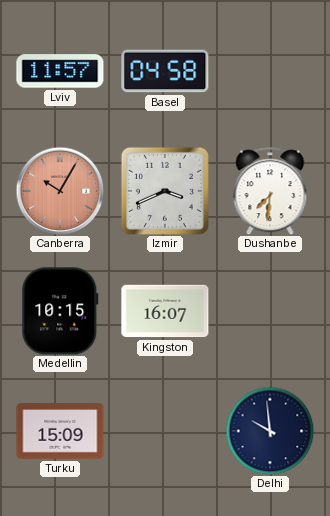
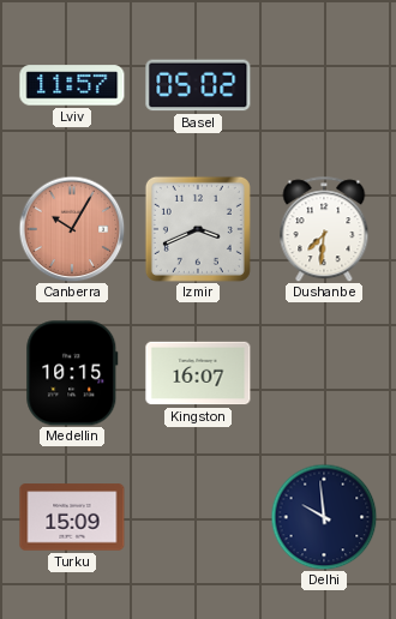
Basel: 04:58 -> 05:02 (198, 85)
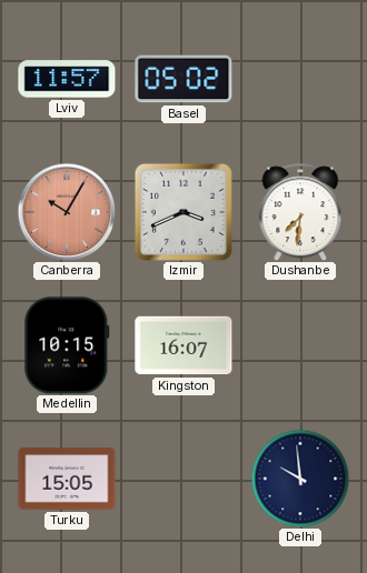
Turku: 15:09 -> 15:05 (67, 479)
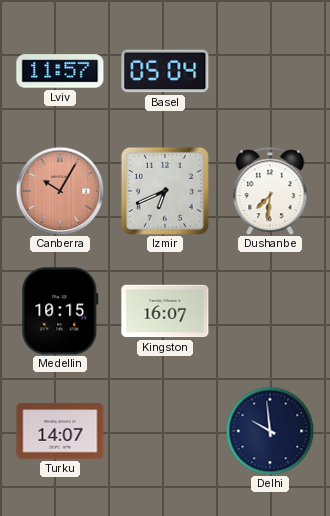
Basel: 05:02 -> 05:04 (165, 71)
Izmir: 3:41 -> 6:41 (165, 191)
Turku: 15:05 -> 14:07 (60, 431)
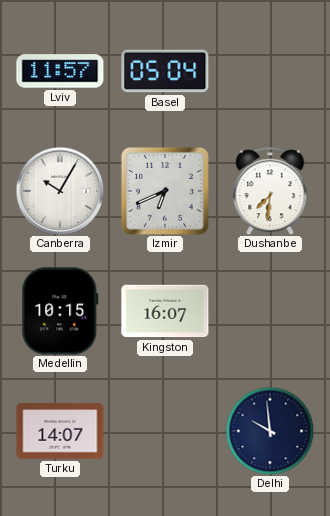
Canberra dial: salmon -> white (60, 191)
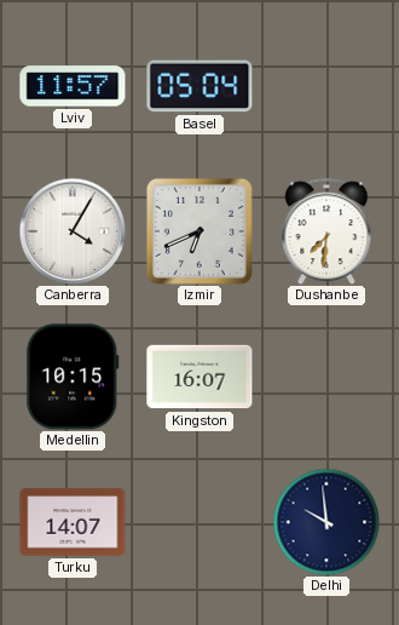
Canberra: 10:05 -> 4:05 (73, 231)
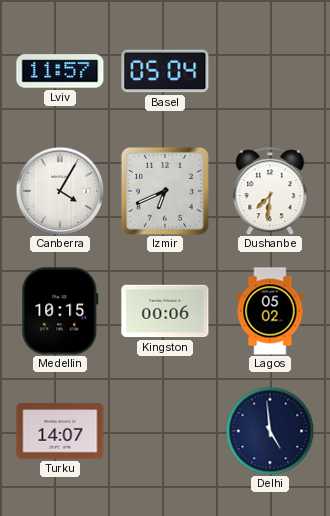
Kingston: 16:07 -> 00:06 (165, 311)
Lagos: none -> 05:02 (270, 311)
Delhi: 9:59 -> 4:59 (270, 431)
